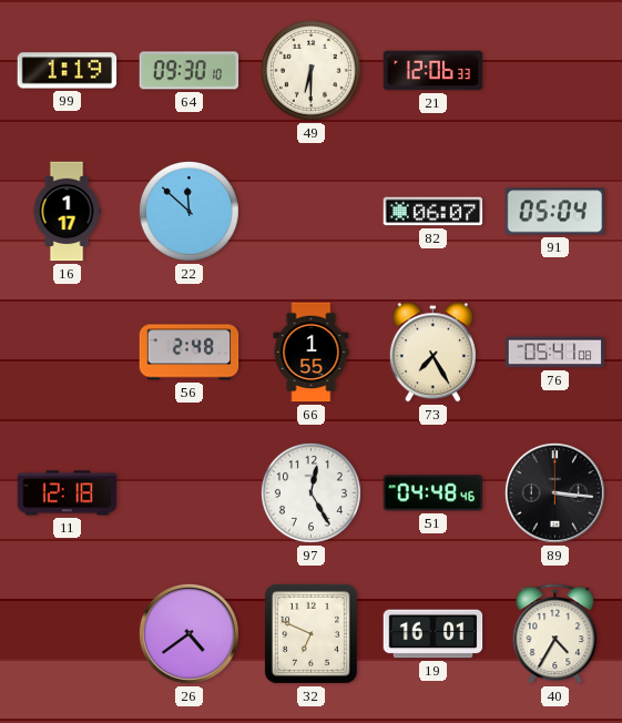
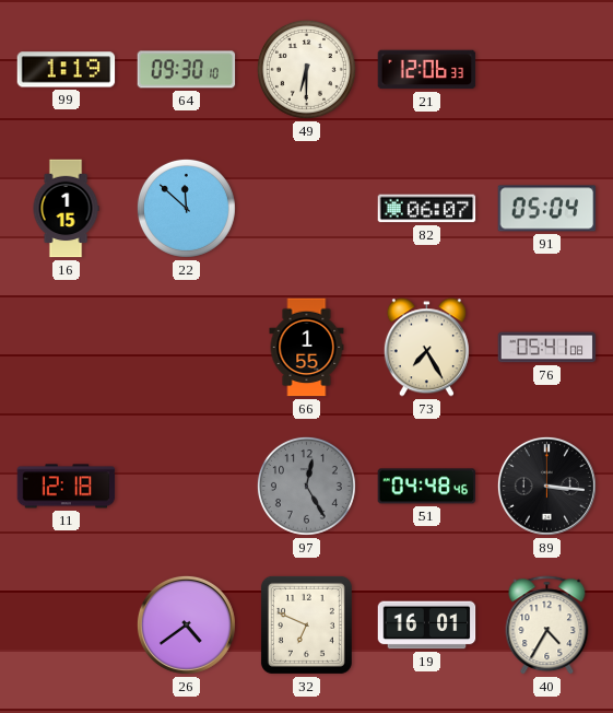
16: 1:17 -> 1:15 (66, 209)
56: 2:48 -> none (190, 353)
97 dial: white -> grey (306, 486)
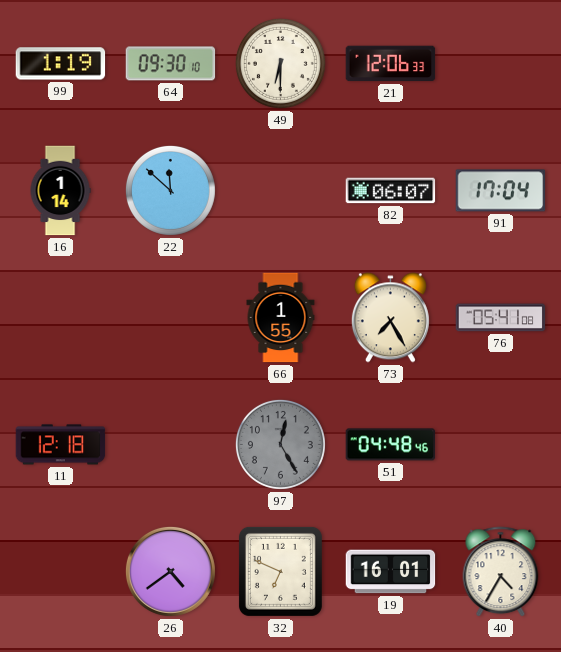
16: 1:15 -> 1:14 (60, 191)
91: 05:04 -> 17:04 (501, 191)
89: 3:16 -> none (546, 486)
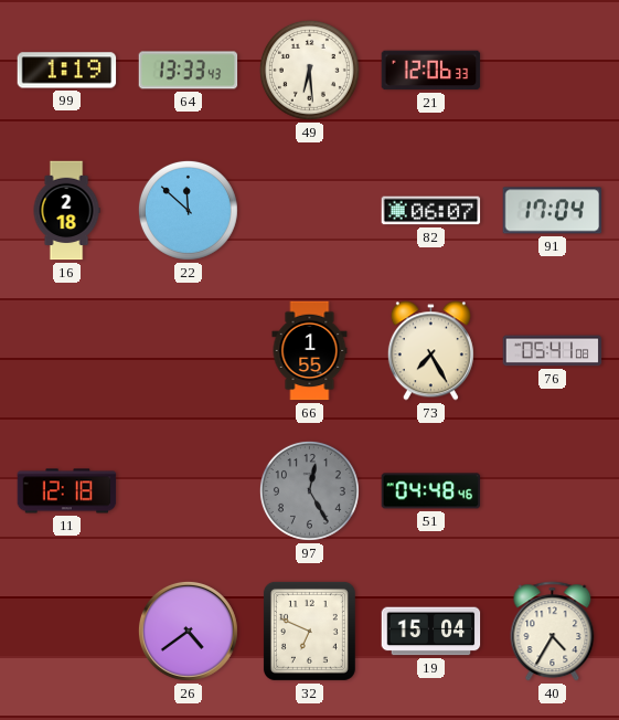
64: 09:30 -> 13:33 (189, 71)
49: 6:30 -> 6:29 (309, 70)
16: 1:14 -> 2:18 (66, 211)
19: 16:01 -> 15:04 (431, 632)
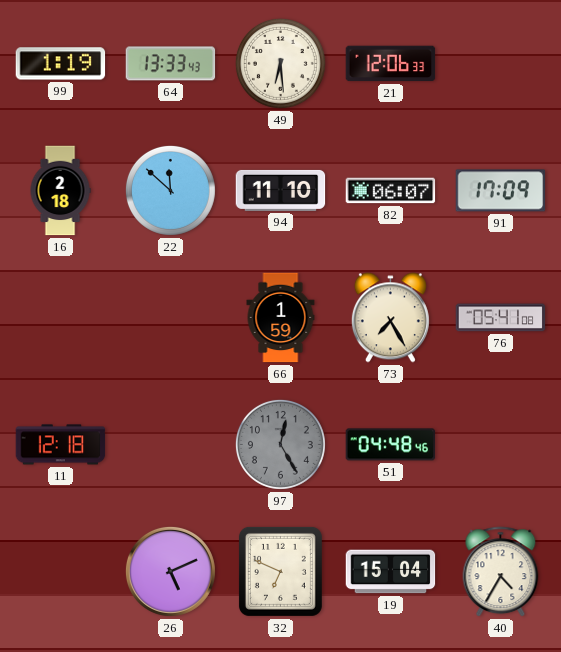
94: none -> 11:10 (281, 190)
91: 17:04 -> 17:09 (501, 191)
66: 1:55 -> 1:59 (281, 318)
26: 4:39 -> 5:11 (170, 571)
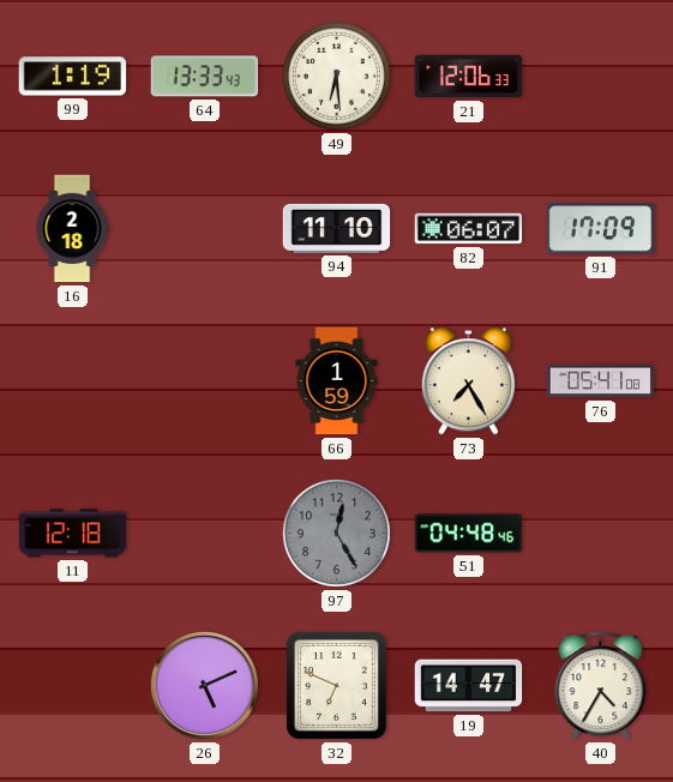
22: 11:52 -> none (170, 190)
19: 15:04 -> 14:47 (469, 686)
